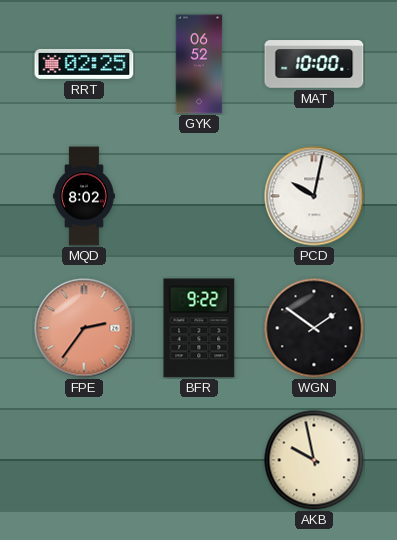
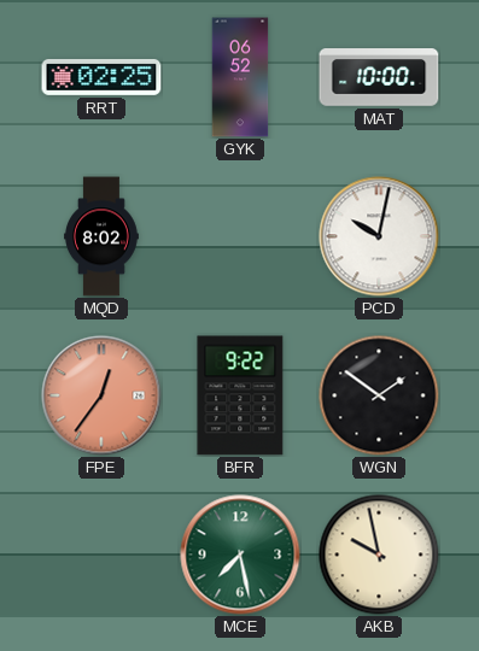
FPE: 2:36 -> 12:36 (101, 395)
MCE: none -> 7:28 (240, 555)
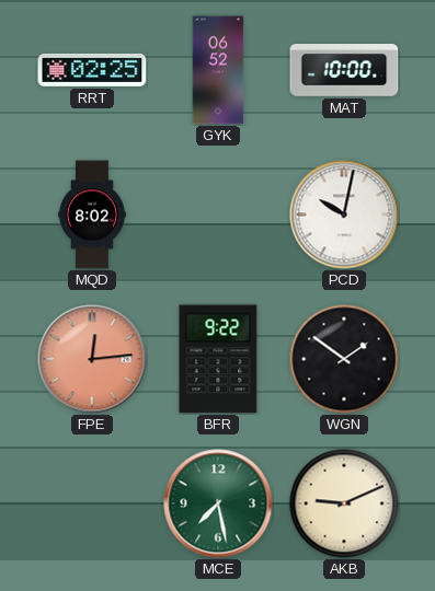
FPE: 12:36 -> 12:14 (92, 359)
AKB: 9:58 -> 9:11 (344, 503)
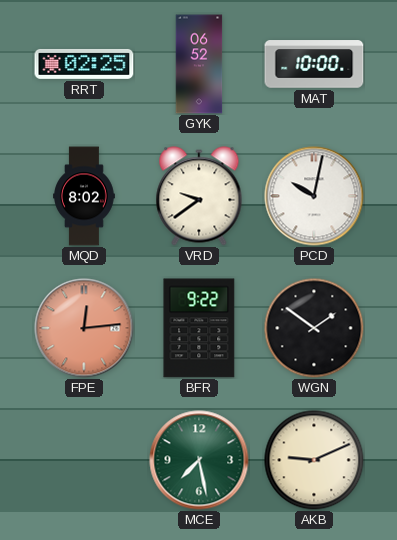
VRD: none -> 9:39 (199, 196)
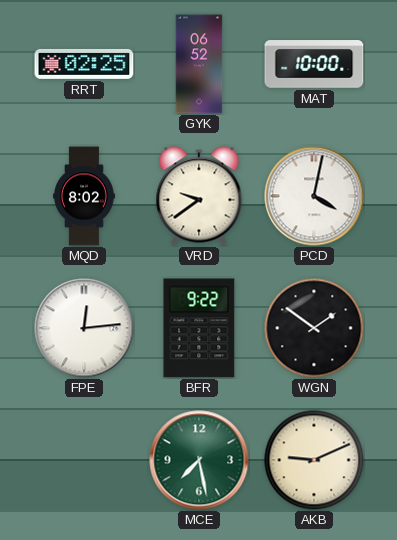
PCD: 10:02 -> 4:02 (314, 196)
FPE dial: salmon -> white (84, 328)
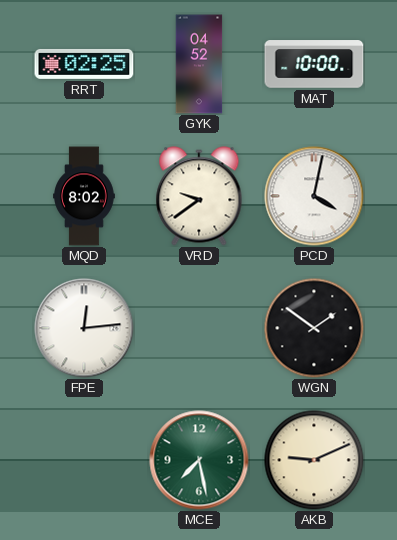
GYK: 06:52 -> 04:52 (199, 64)
BFR: 9:22 -> none (199, 328)
